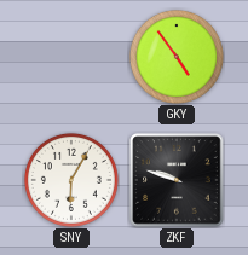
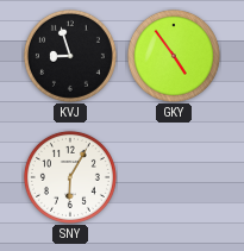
KVJ: none -> 8:57 (70, 56)
ZKF: 9:48 -> none (177, 180)
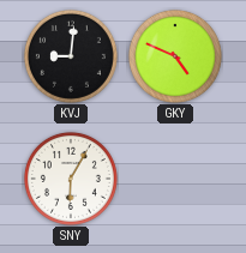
KVJ: 8:57 -> 9:01 (71, 56)
GKY: 4:54 -> 4:49 (175, 56)
